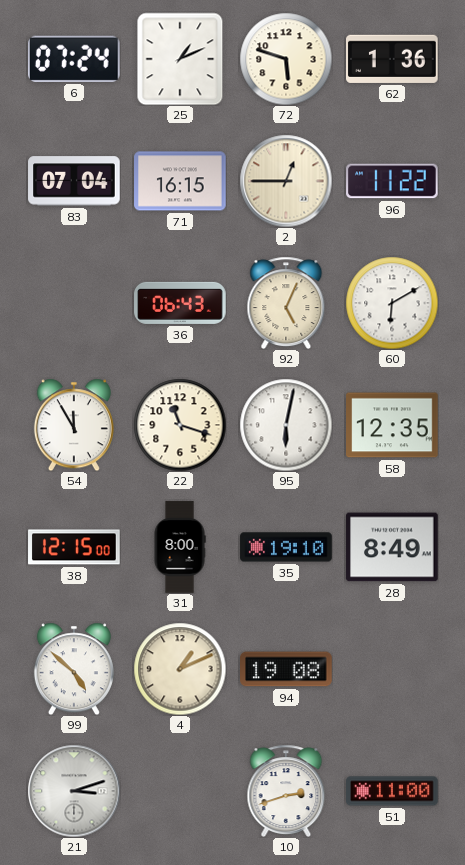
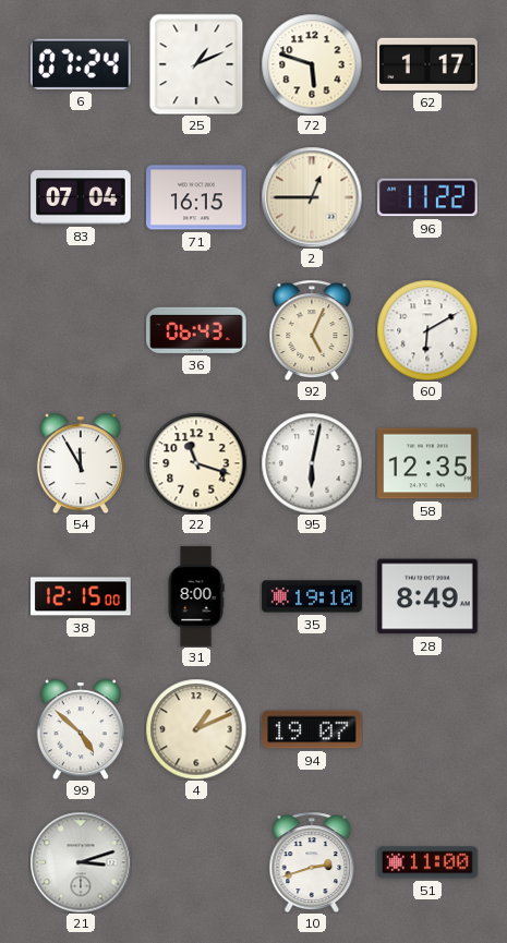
62: 1:36 -> 1:17 (427, 64)
94: 19:08 -> 19:07 (312, 729)
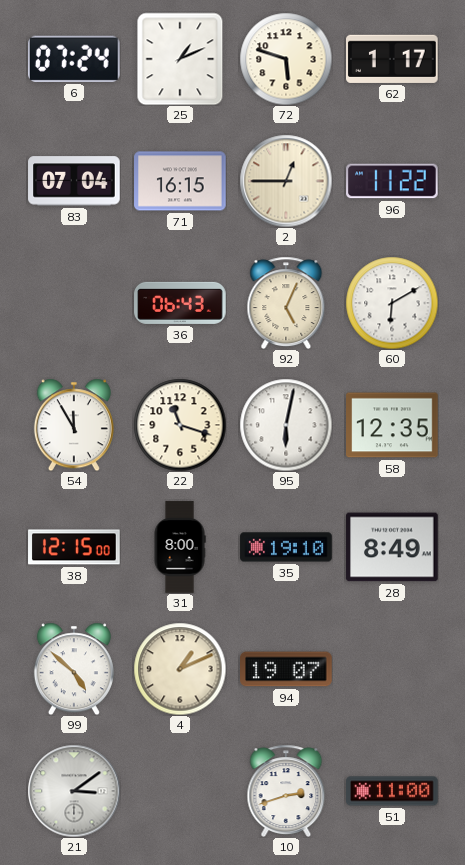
21: 3:12 -> 3:09 (74, 791)
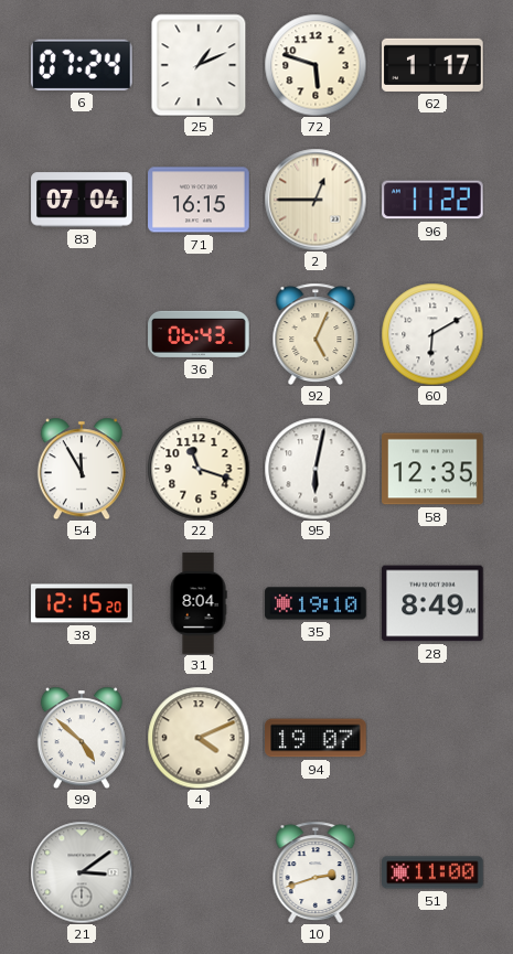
38: 12:15:00 -> 12:15:20 (82, 603)
31: 8:00 -> 8:04 (199, 603)
4: 1:11 -> 4:11 (199, 738)
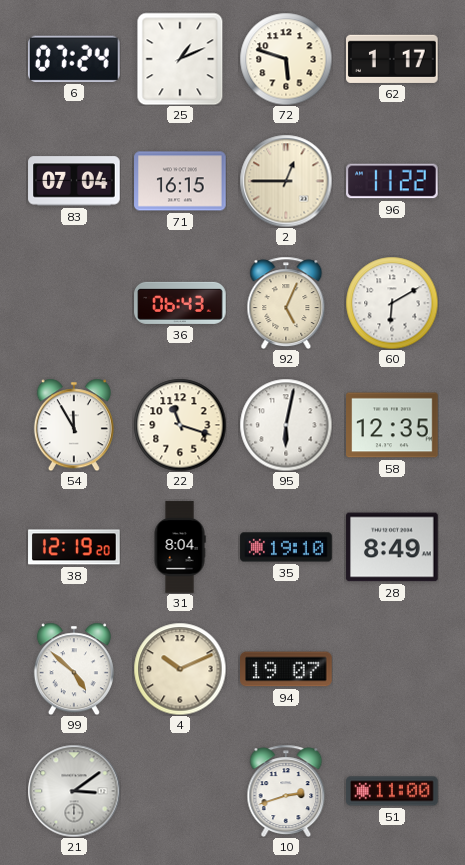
38: 12:15 -> 12:19 (74, 547)
4: 4:11 -> 10:11 (180, 669)
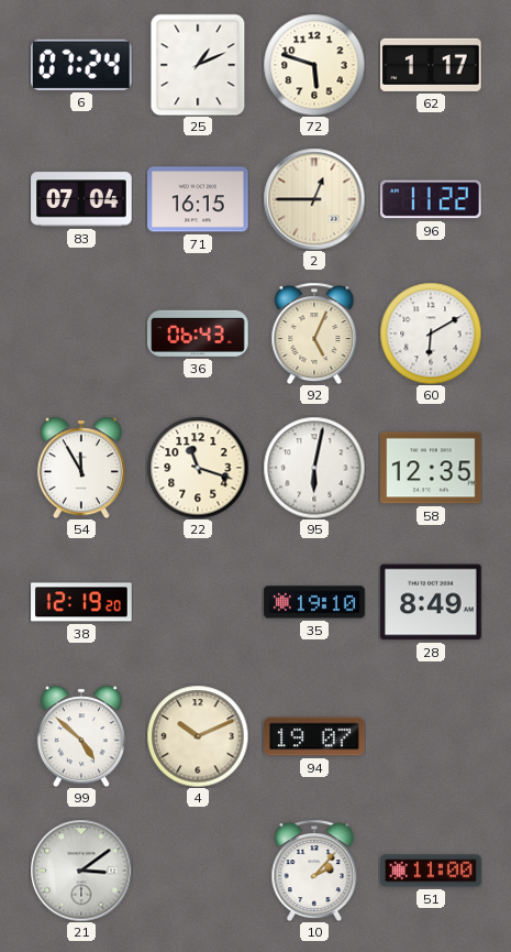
31: 8:04 -> none (180, 547)
10: 2:42 -> 2:07 (314, 871)
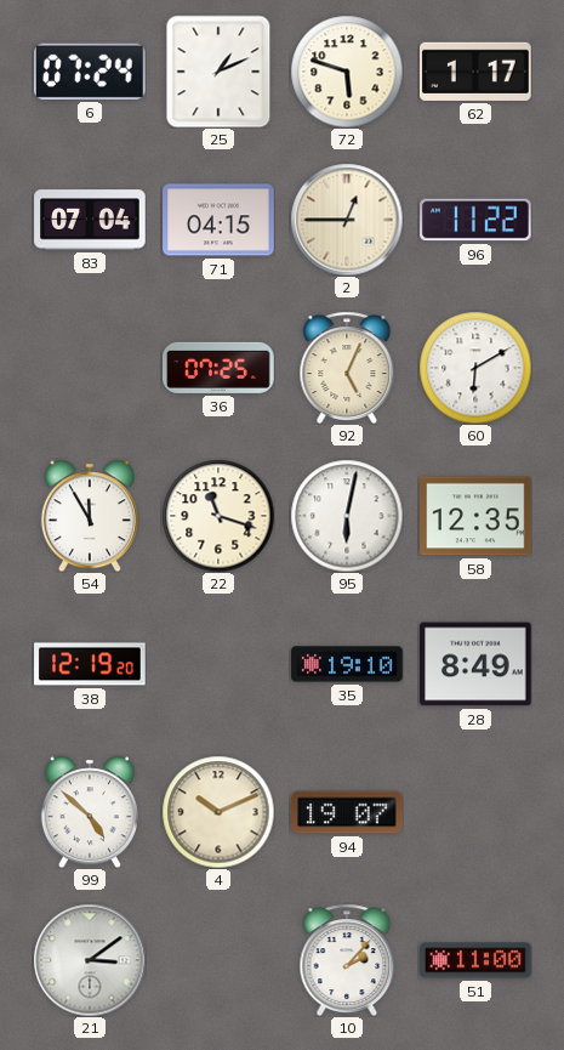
71: 16:15 -> 04:15 (218, 220)
36: 06:43 -> 07:25 (218, 368)
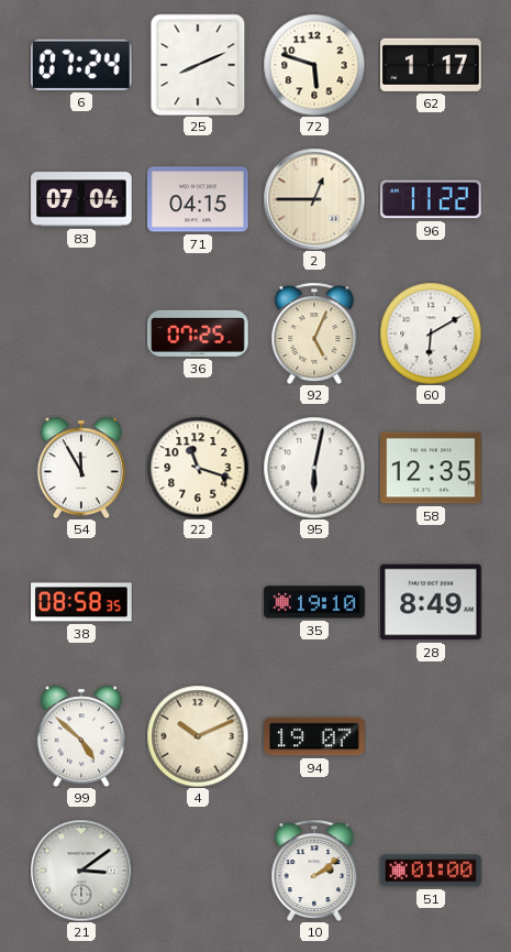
25: 1:11 -> 8:11 (198, 65)
38: 12:19 -> 08:58 (81, 602)
10: 2:07 -> 2:09 (314, 871)
51: 11:00 -> 01:00 (431, 871)
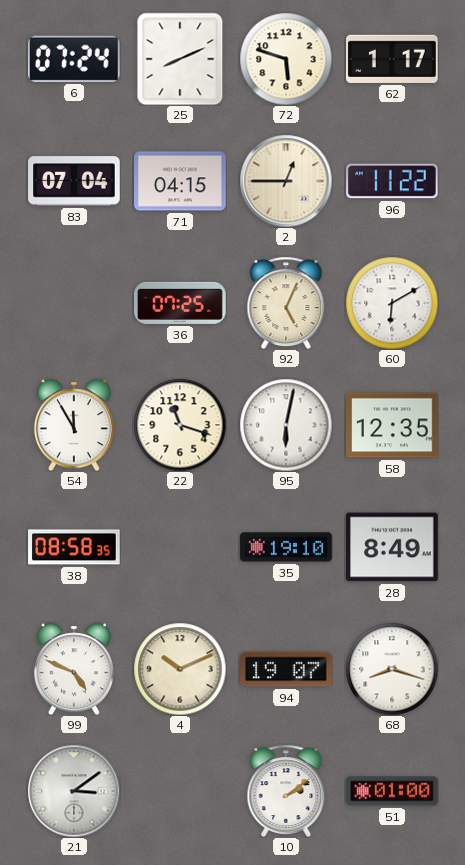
99: 4:52 -> 4:49 (74, 669)
68: none -> 8:18 (392, 669)
